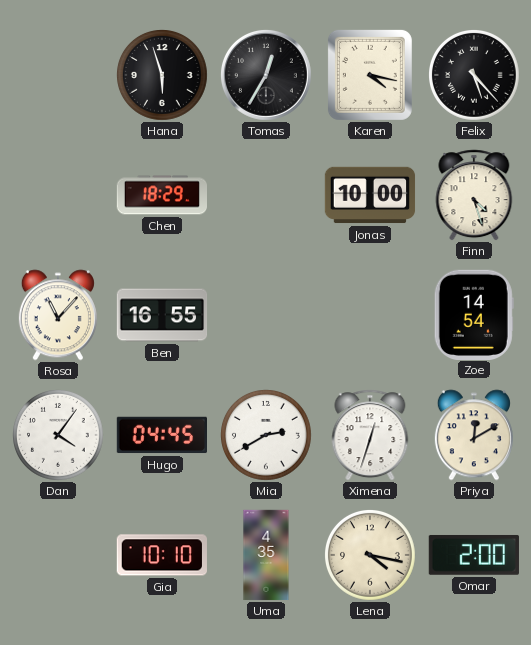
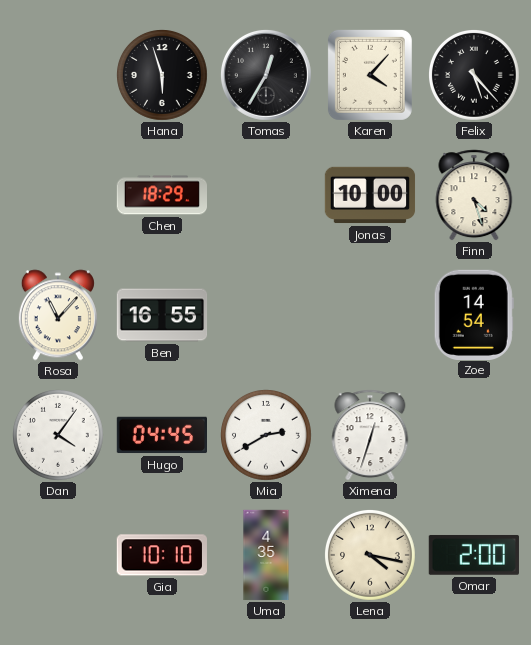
Karen: 4:17 -> 4:07 (370, 75)
Priya: 12:10 -> none (474, 435)
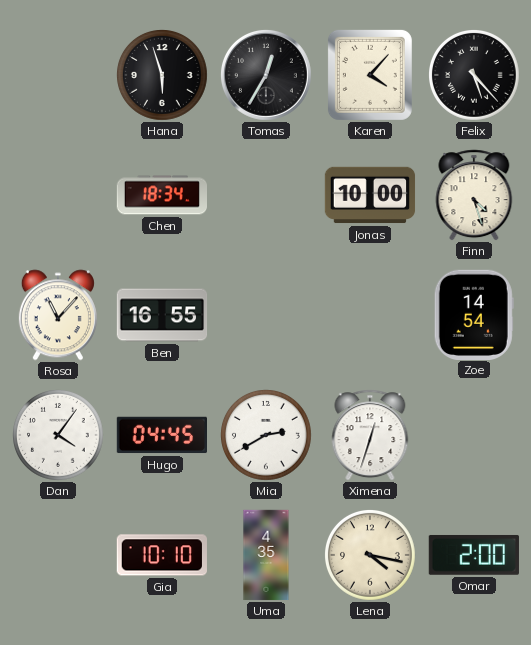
Chen: 18:29 -> 18:34 (161, 195)
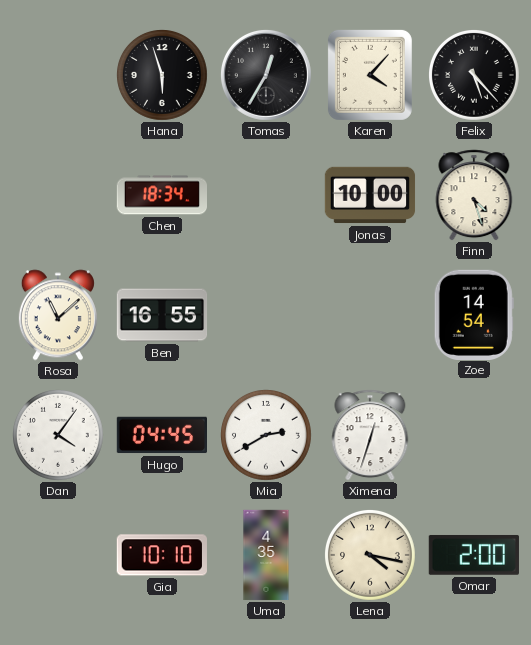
Rosa: 11:07 -> 11:08 (58, 315)
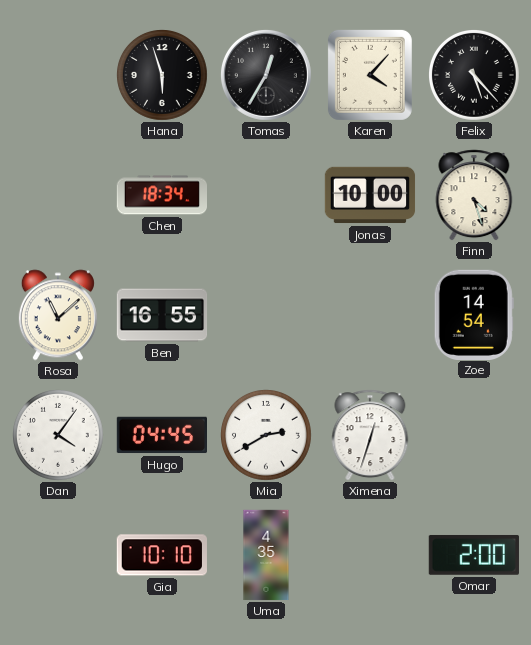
Lena: 4:17 -> none (371, 556)
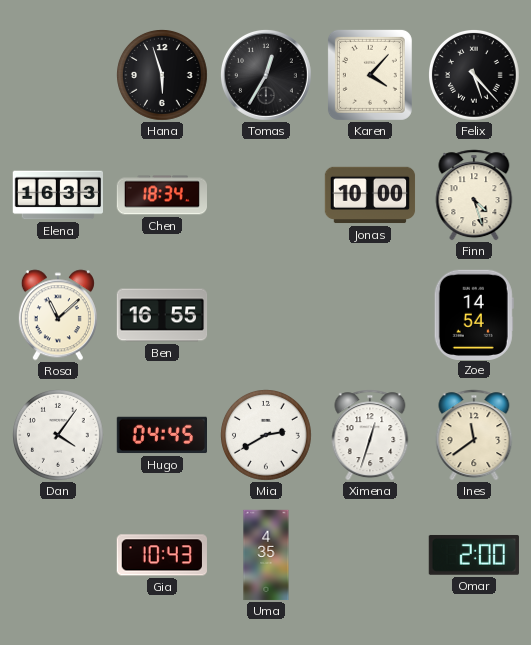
Elena: none -> 16:33 (57, 195)
Ines: none -> 11:39 (474, 435)
Gia: 10:10 -> 10:43 (162, 555)
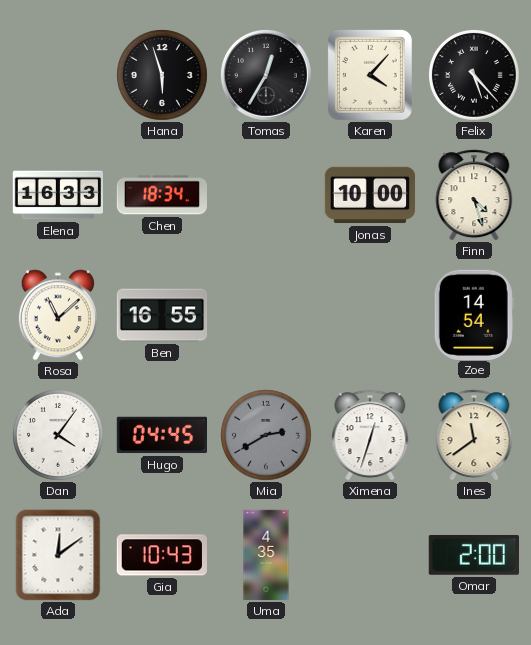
Mia dial: white -> grey (267, 436)
Ada: none -> 12:09 (58, 555)
